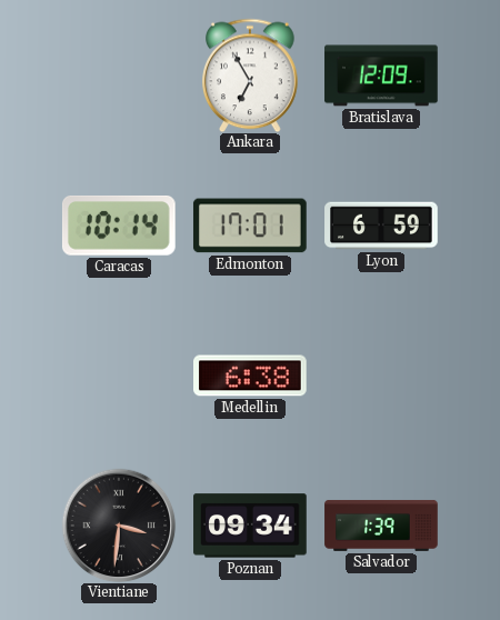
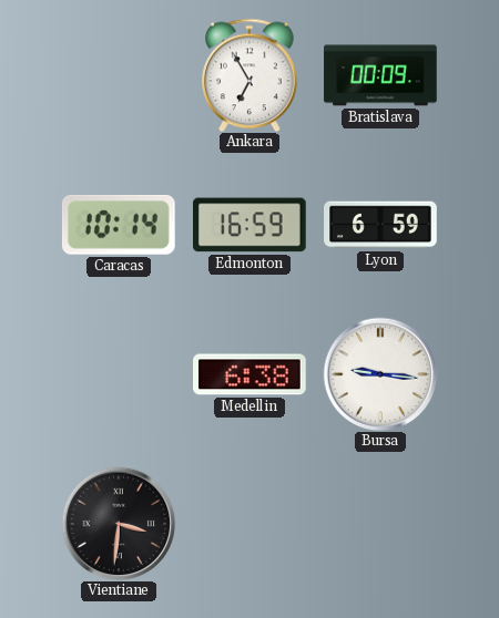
Bratislava: 12:09 -> 00:09 (380, 75)
Edmonton: 17:01 -> 16:59 (249, 225)
Bursa: none -> 9:16 (380, 374)
Poznan: 09:34 -> none (250, 526)
Salvador: 1:39 -> none (381, 526)
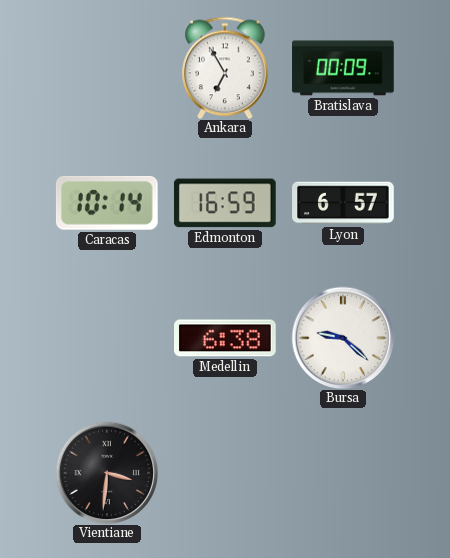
Lyon: 6:59 -> 6:57 (343, 203)
Bursa: 9:16 -> 9:22 (343, 338)
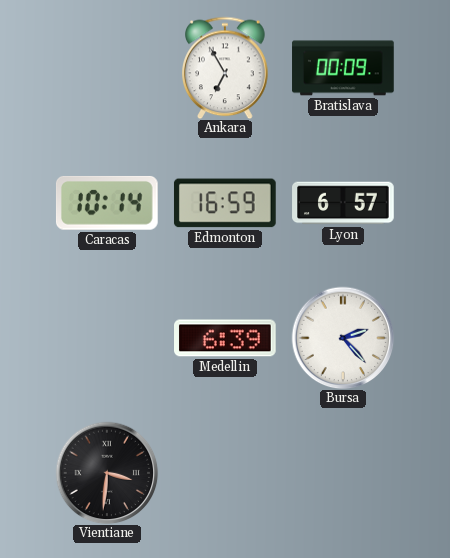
Medellin: 6:38 -> 6:39 (226, 338)
Bursa: 9:22 -> 2:23 (343, 338)
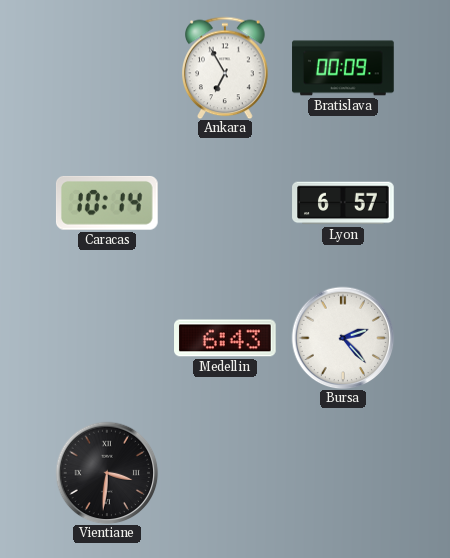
Edmonton: 16:59 -> none (225, 203)
Medellin: 6:39 -> 6:43 (226, 338)
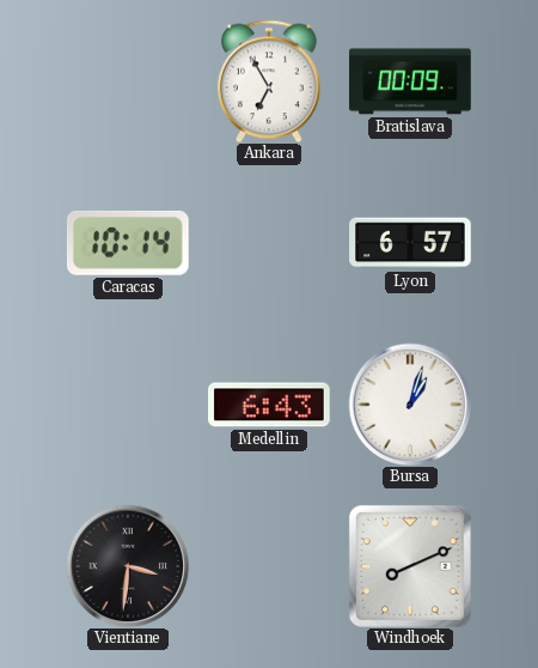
Bursa: 2:23 -> 1:03 (410, 405)
Windhoek: none -> 8:11 (410, 566)
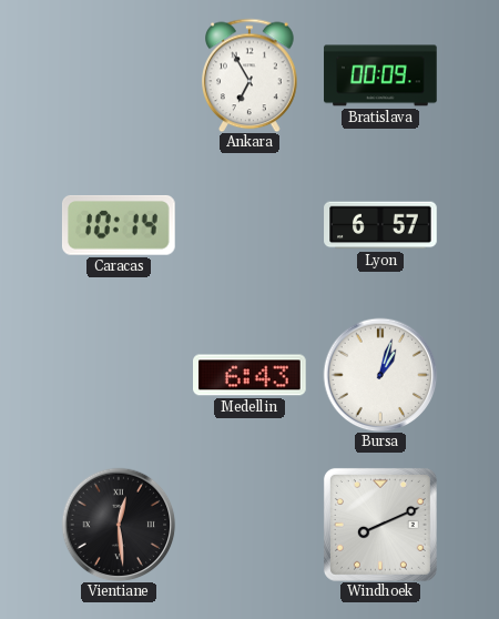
Vientiane: 3:31 -> 12:29 (119, 525)
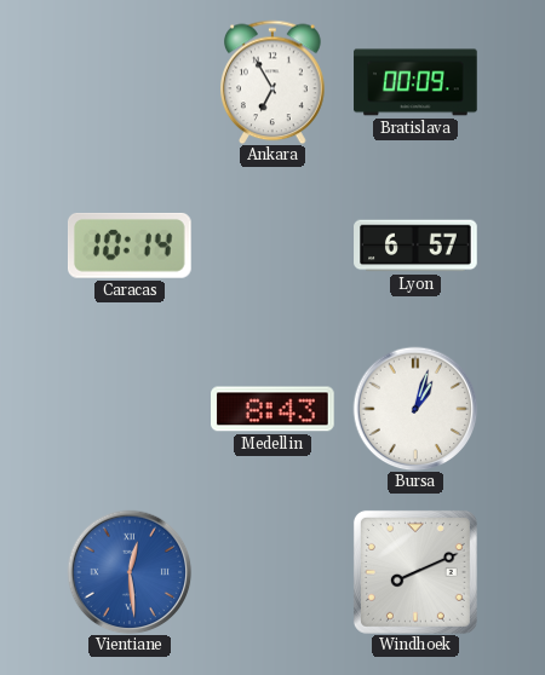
Medellin: 6:43 -> 8:43 (274, 409)
Vientiane dial: black -> blue (130, 572)
